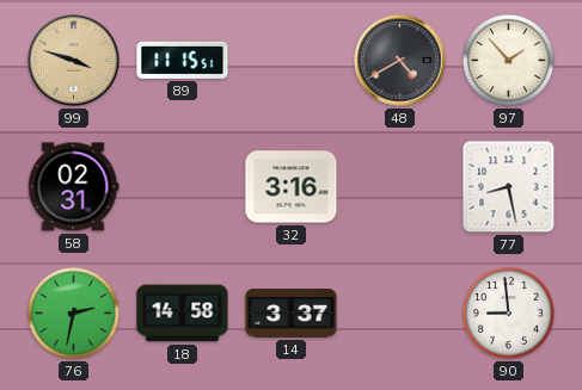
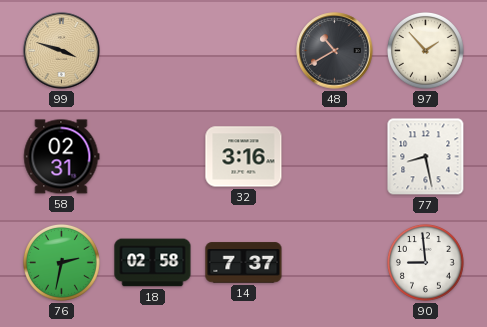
89: 11:15 -> none (183, 60)
48: 4:40 -> 10:40 (335, 51)
18: 14:58 -> 02:58 (153, 263)
14: 3:37 -> 7:37 (244, 263)
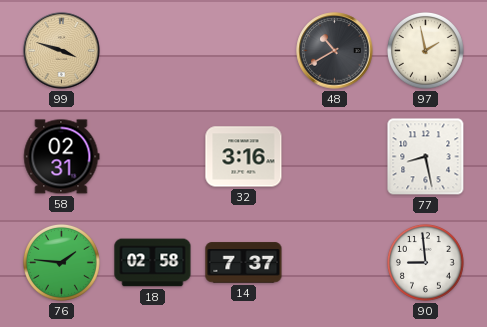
97: 1:53 -> 1:58 (425, 50)
76: 2:32 -> 1:46 (61, 262)
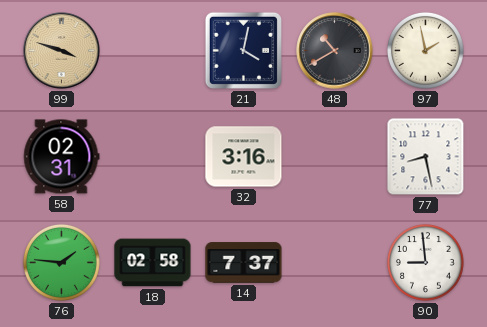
21: none -> 4:02 (243, 50)
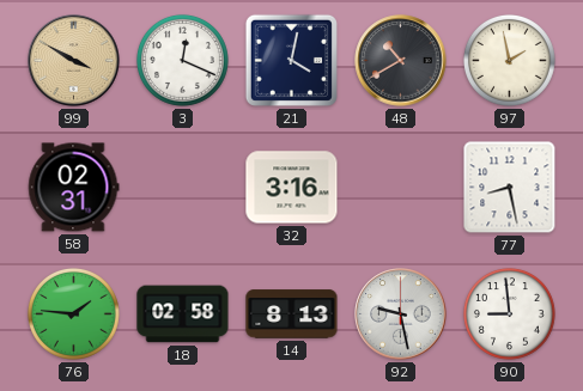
99: 3:48 -> 3:50 (74, 61)
3: none -> 12:19 (182, 60)
14: 7:37 -> 8:13 (292, 314)
92: none -> 9:28 (401, 314)
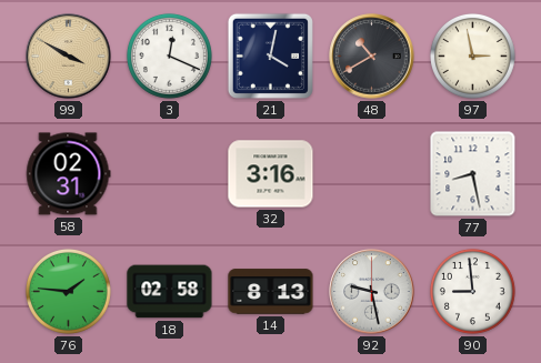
97: 1:58 -> 2:58 (472, 56)
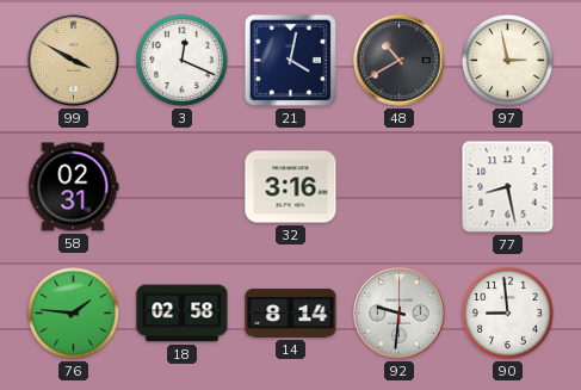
14: 8:13 -> 8:14 (291, 314)
92: 9:28 -> 9:31 (400, 314)
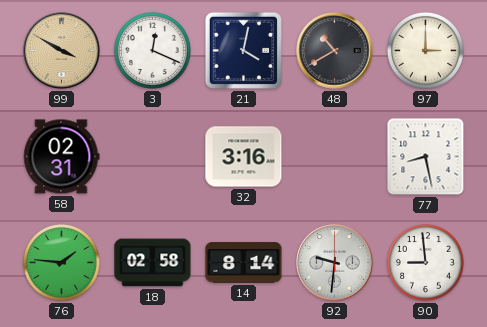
97: 2:58 -> 3:00 (425, 50)
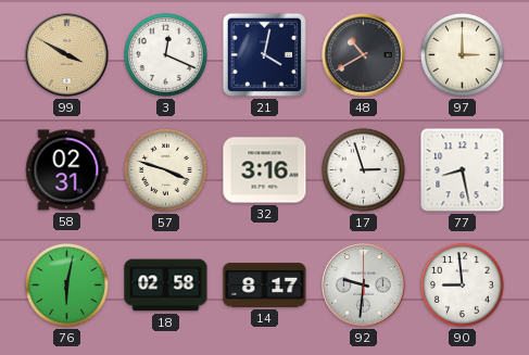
57: none -> 3:48 (165, 169)
17: none -> 2:57 (363, 169)
76: 1:46 -> 6:02 (66, 284)
14: 8:14 -> 8:17 (265, 286)
